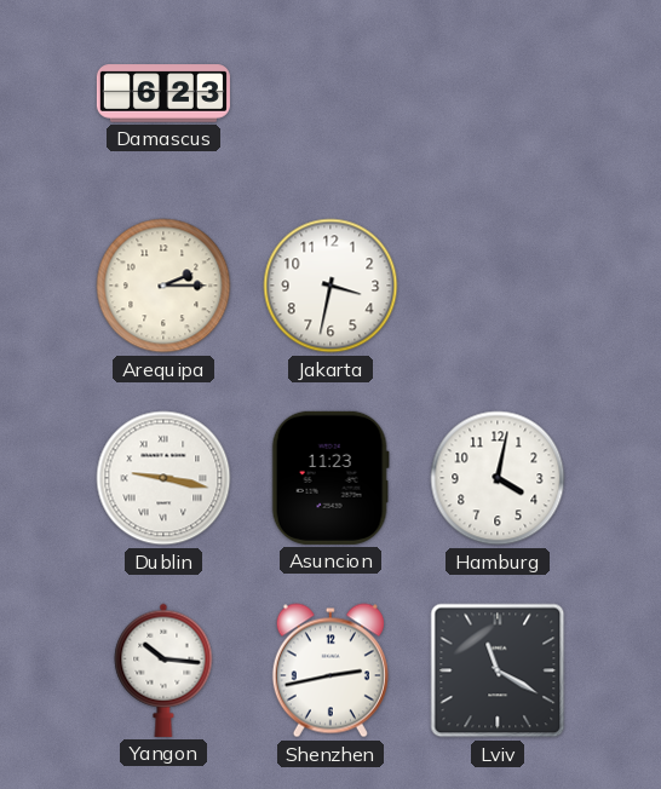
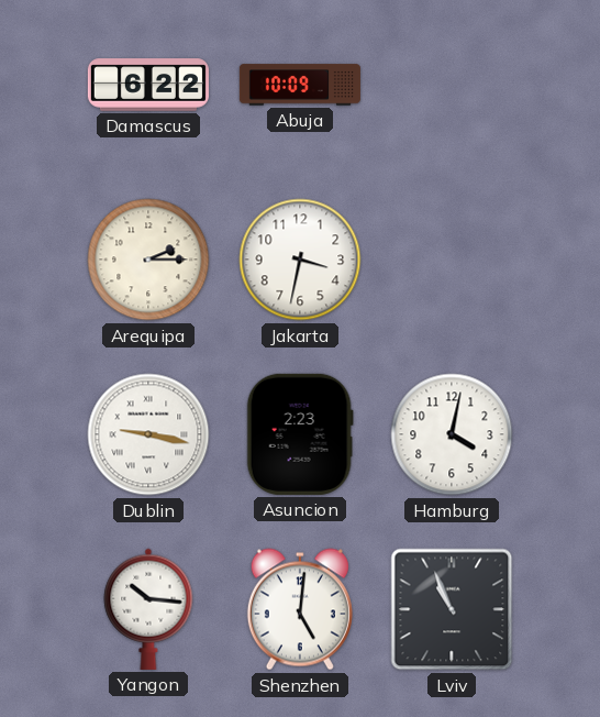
Damascus: 6:23 -> 6:22 (148, 85)
Abuja: none -> 10:09 (300, 85)
Asuncion: 11:23 -> 2:23 (300, 434)
Shenzhen: 2:43 -> 5:01 (300, 609)
Lviv: 11:20 -> 10:56 (452, 609)
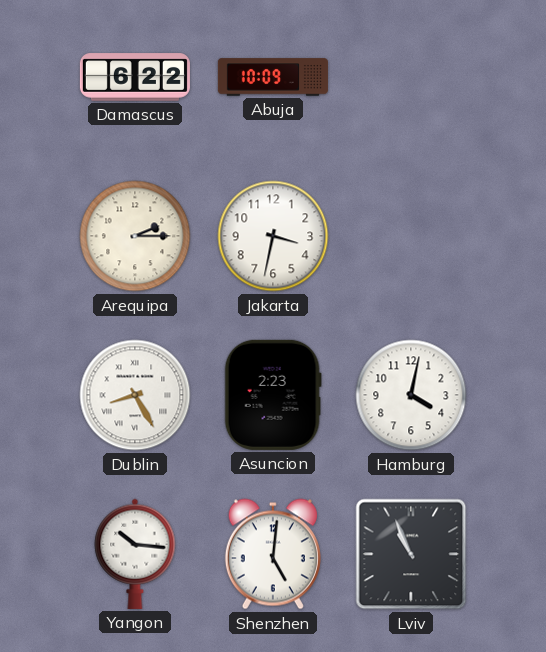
Dublin: 9:17 -> 8:25 (135, 395)
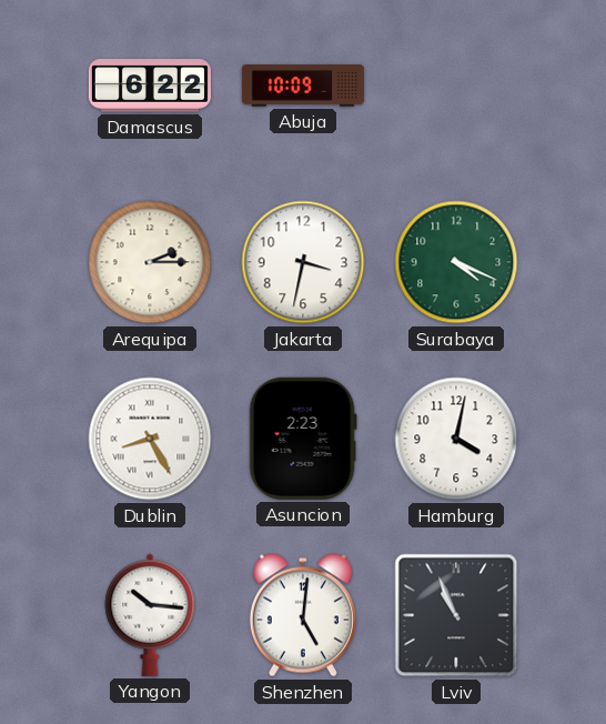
Surabaya: none -> 4:19 (456, 262)
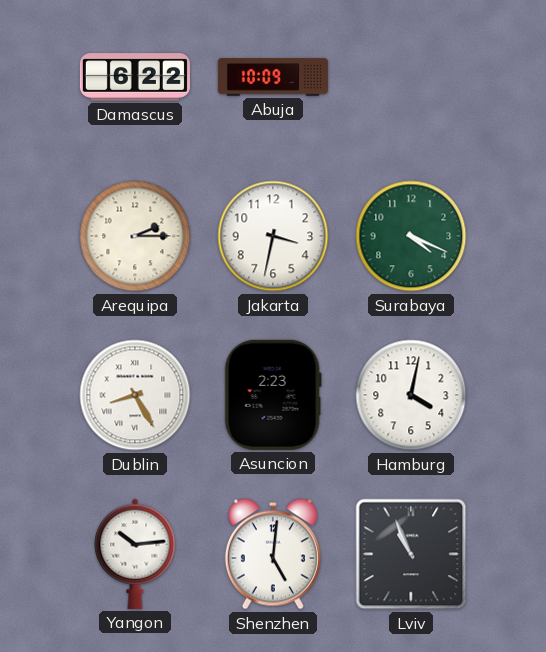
Yangon: 10:16 -> 10:14 (135, 554)
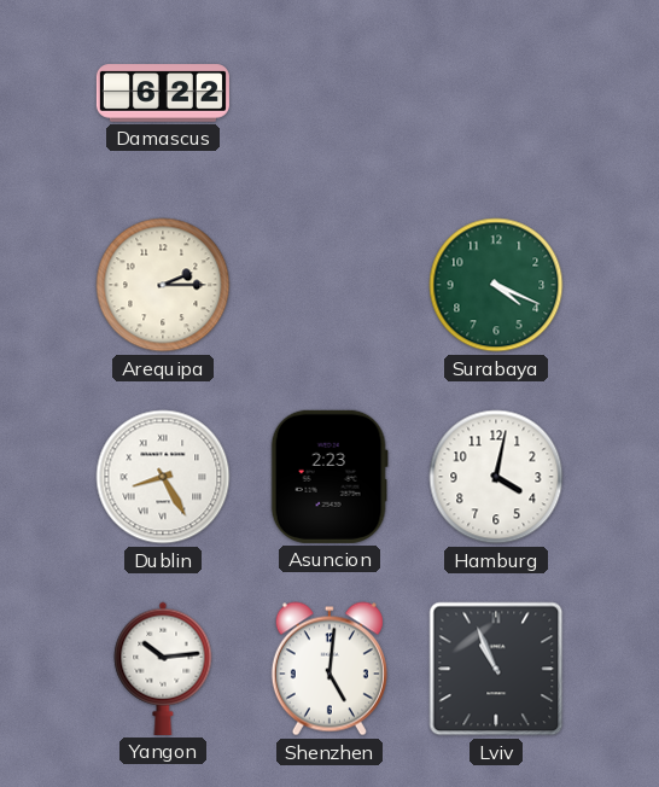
Abuja: 10:09 -> none (273, 77)
Jakarta: 3:32 -> none (273, 236)
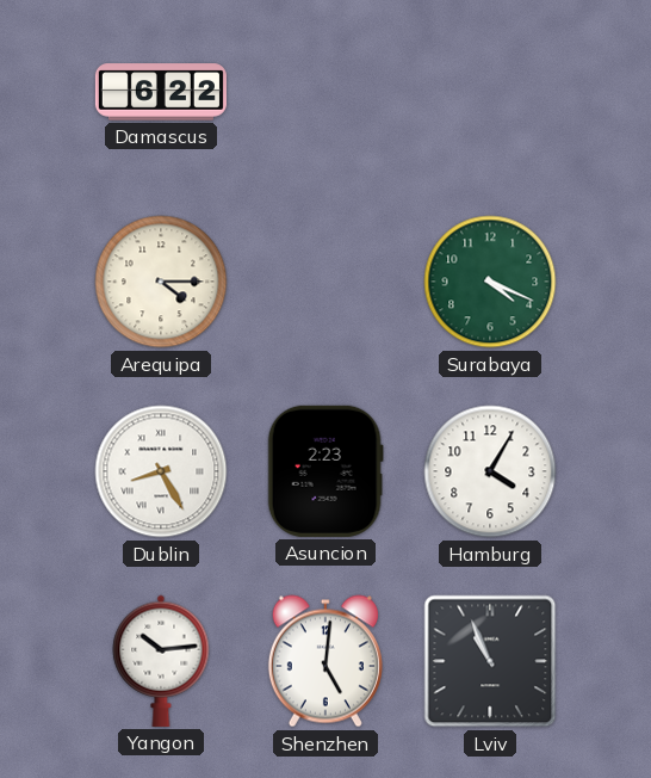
Arequipa: 2:15 -> 4:15 (161, 282)
Hamburg: 4:02 -> 4:05 (490, 471)
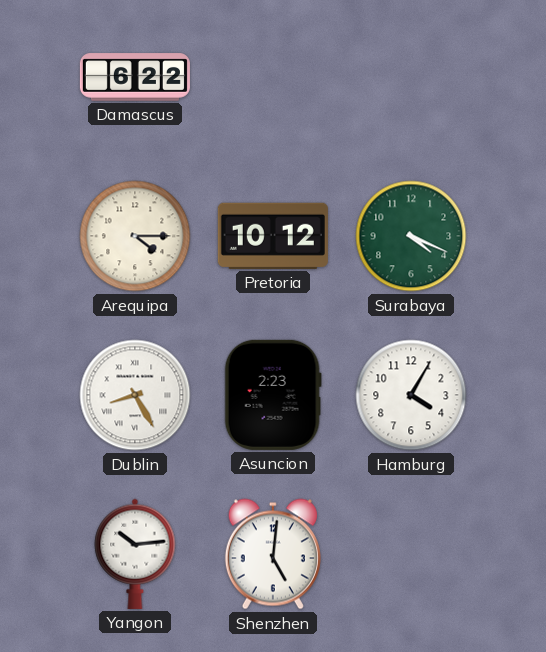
Pretoria: none -> 10:12 (273, 236)
Lviv: 10:56 -> none (490, 661)
